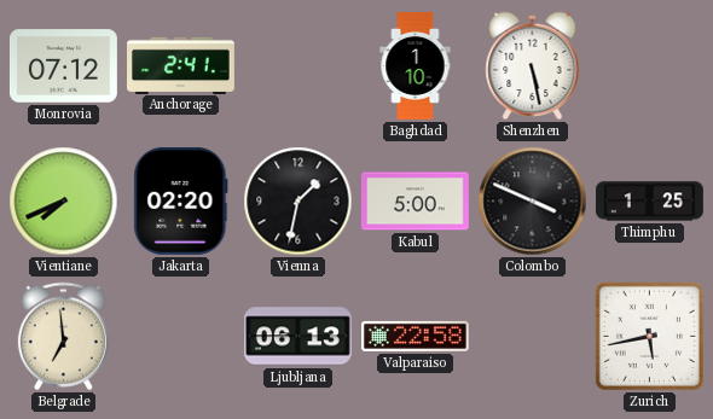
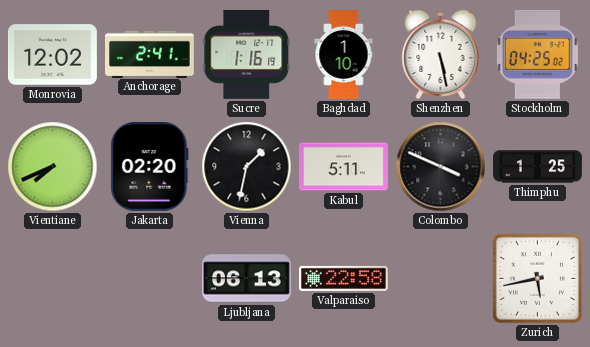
Monrovia: 07:12 -> 12:02 (52, 55)
Sucre: none -> 1:16 (247, 54)
Stockholm: none -> 04:25 (538, 54)
Kabul: 5:00 -> 5:11 (343, 167)
Belgrade: 6:59 -> none (63, 337)
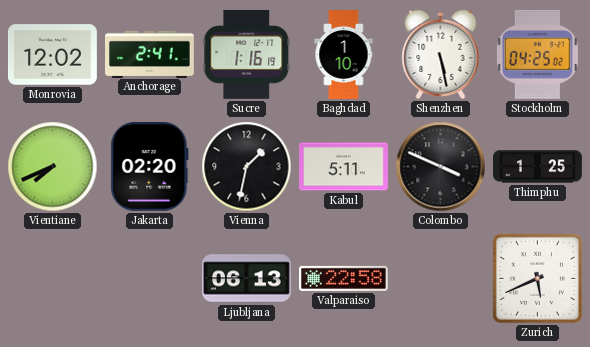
Zurich: 5:43 -> 5:41 (537, 278)
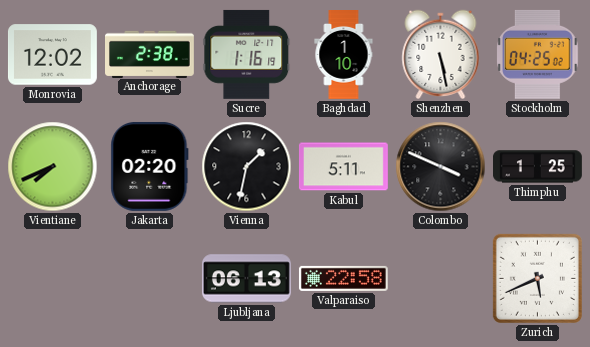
Anchorage: 2:41 -> 2:38 (150, 54)
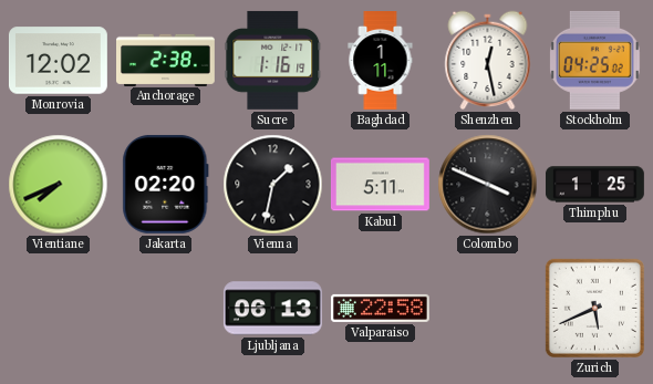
Baghdad: 1:10 -> 1:11 (381, 61)
Shenzhen: 5:28 -> 12:28 (488, 61)
